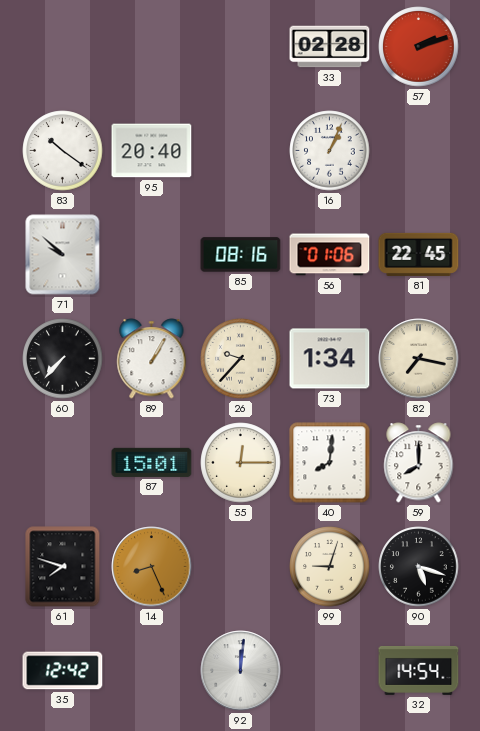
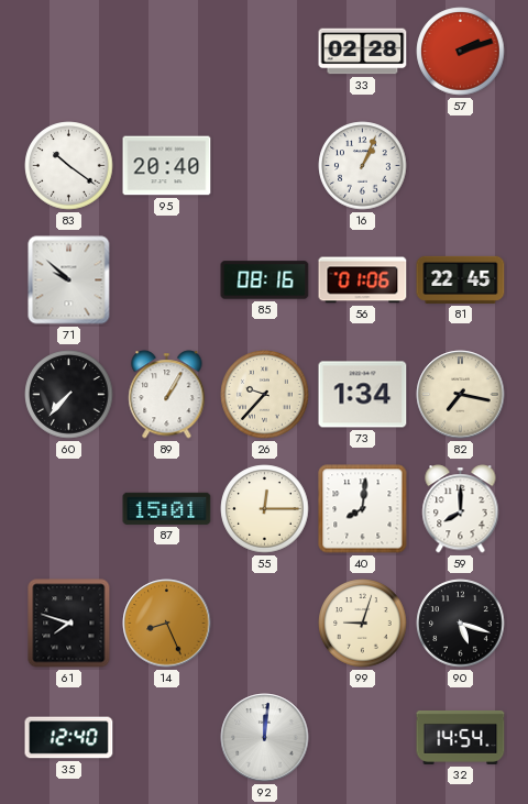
35: 12:42 -> 12:40 (69, 738)
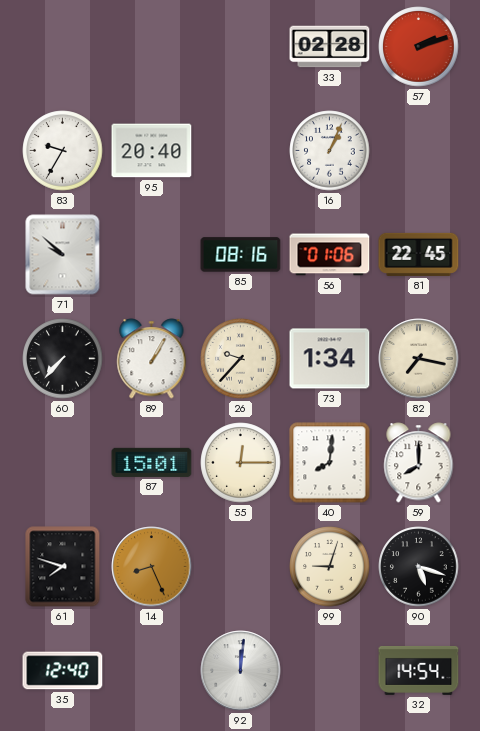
83: 10:21 -> 9:35 (63, 151)
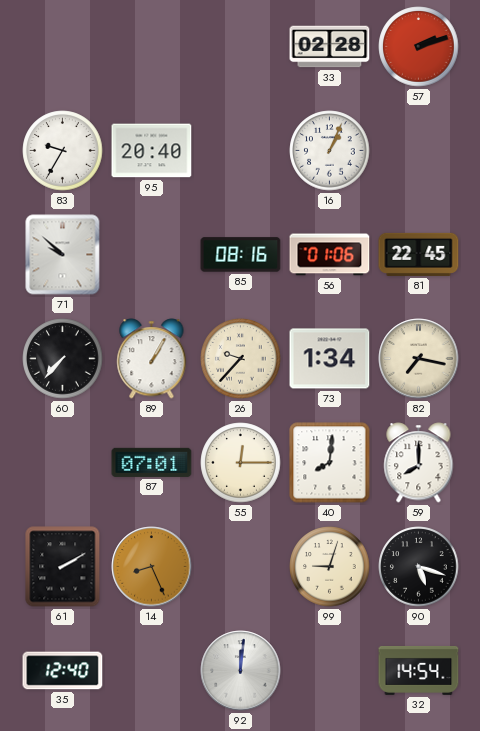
87: 15:01 -> 07:01 (152, 462)
61: 7:48 -> 2:10 (63, 567)
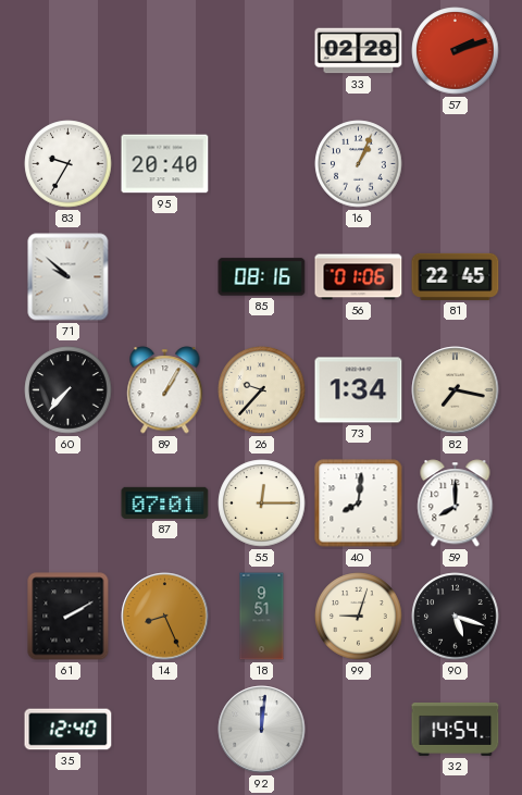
18: none -> 9:51 (262, 617)
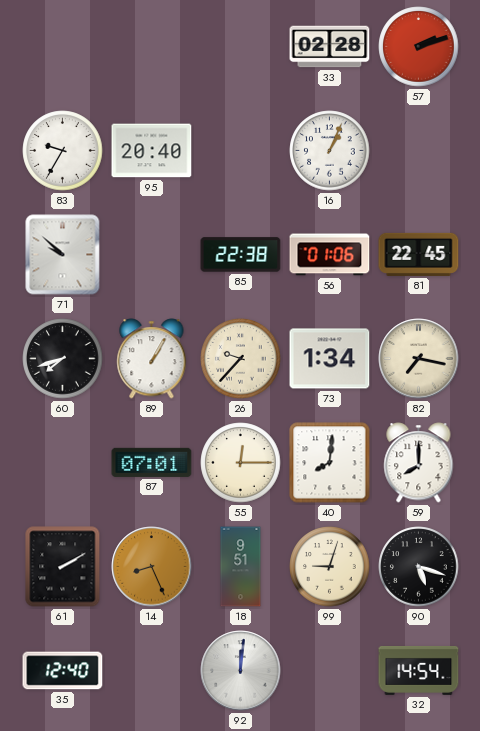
85: 08:16 -> 22:38 (241, 255)
60: 7:37 -> 7:42 (63, 359)
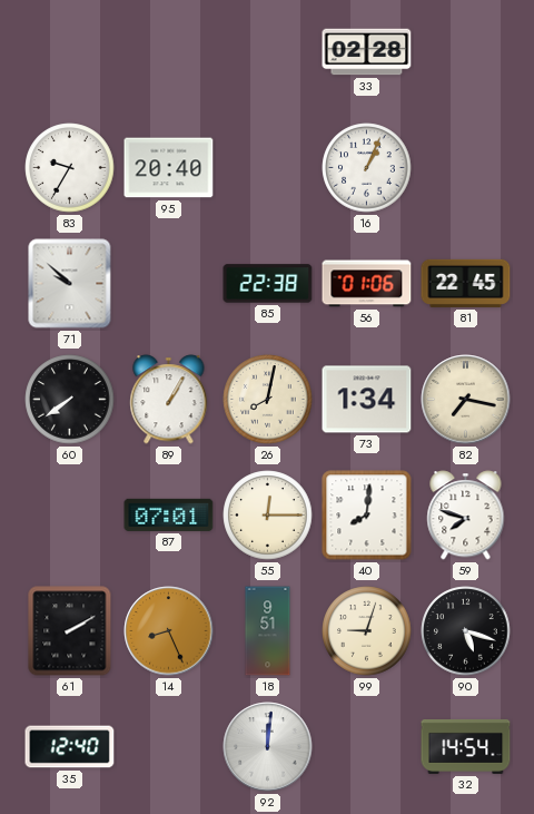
57: 2:12 -> none (419, 47)
60: 7:42 -> 7:39 (70, 400)
26: 9:37 -> 8:02 (268, 400)
59: 8:00 -> 7:48 (466, 516)
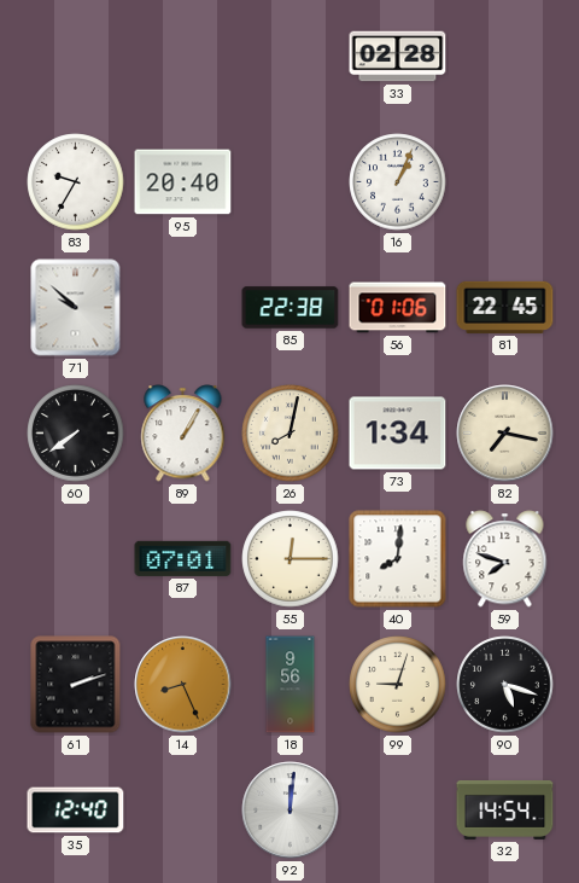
61: 2:10 -> 2:12 (76, 685)
18: 9:51 -> 9:56 (291, 685)
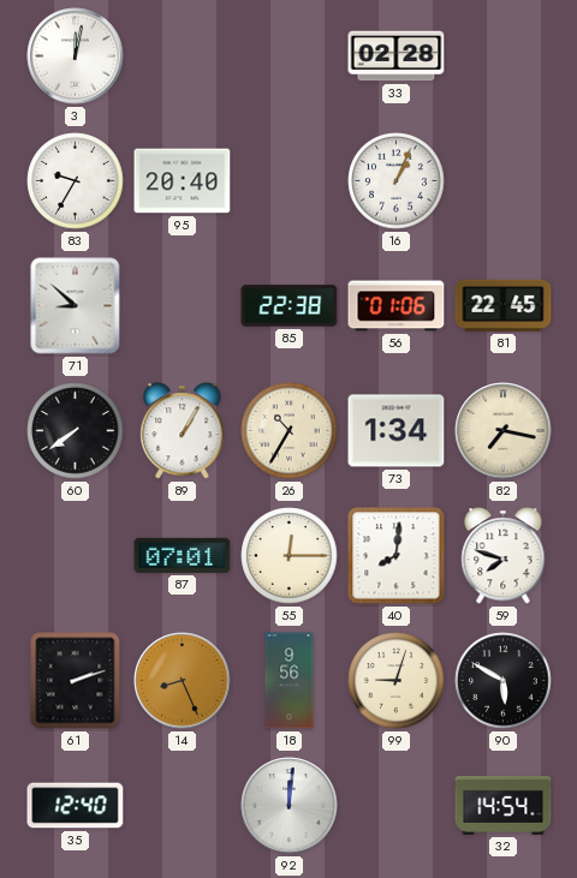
3: none -> 12:02 (76, 56)
71: 9:52 -> 8:52 (76, 306)
26: 8:02 -> 10:35 (290, 431)
90: 5:18 -> 5:50 (504, 681)
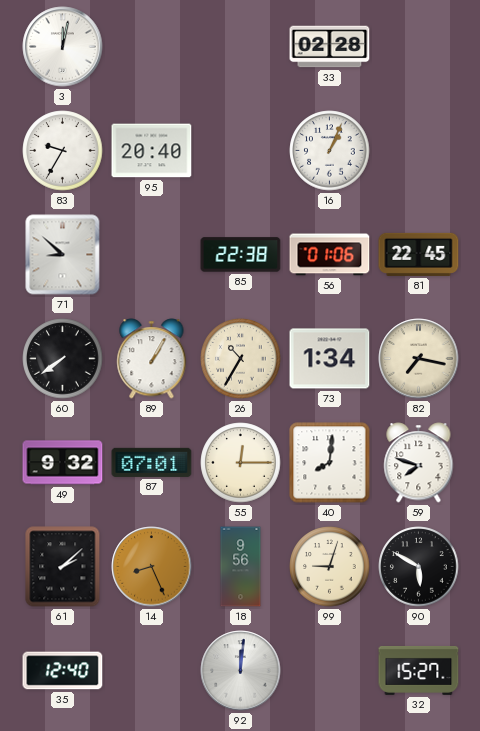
49: none -> 9:32 (63, 463)
61: 2:12 -> 2:08 (63, 567)
32: 14:54 -> 15:27 (419, 670)
